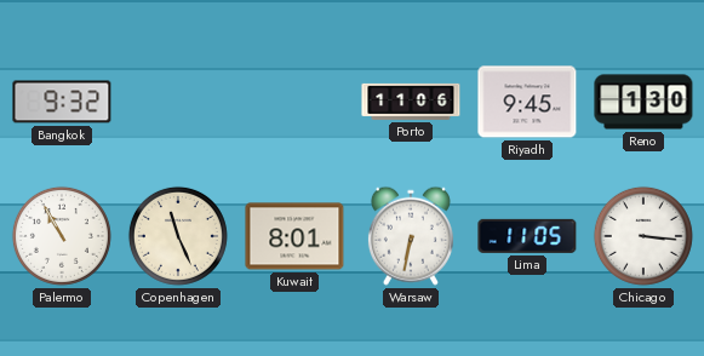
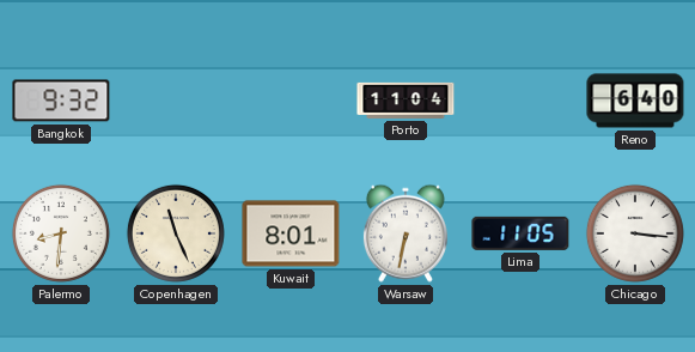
Porto: 11:06 -> 11:04 (406, 101)
Riyadh: 9:45 -> none (527, 102)
Reno: 1:30 -> 6:40 (635, 101)
Palermo: 10:55 -> 8:31 (61, 233)
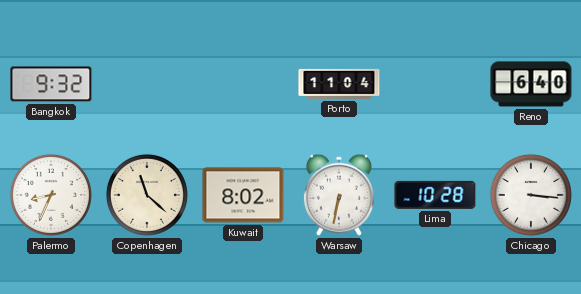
Palermo: 8:31 -> 8:34 (51, 195)
Copenhagen: 11:26 -> 11:22 (147, 195)
Kuwait: 8:01 -> 8:02 (243, 195)
Lima: 11:05 -> 10:28 (435, 195)
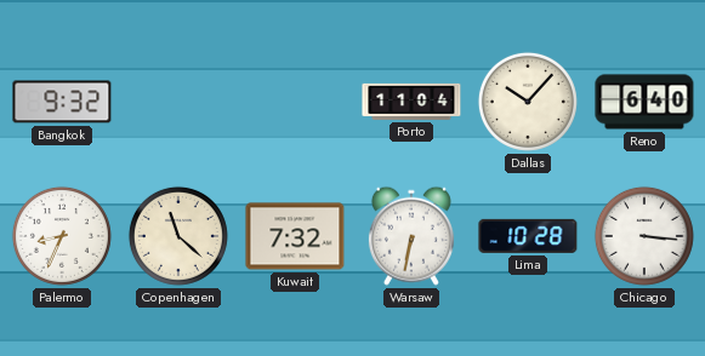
Dallas: none -> 10:07 (528, 102)
Kuwait: 8:02 -> 7:32 (295, 236)
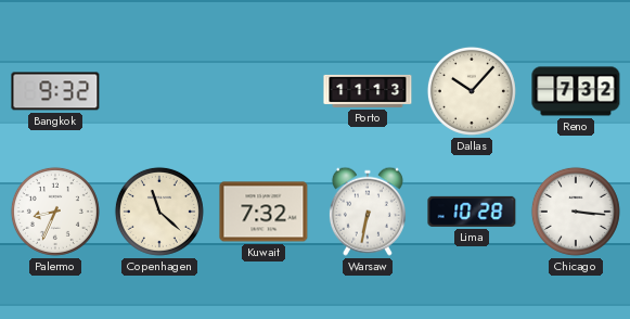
Porto: 11:04 -> 11:13 (368, 91)
Reno: 6:40 -> 7:32 (576, 91)
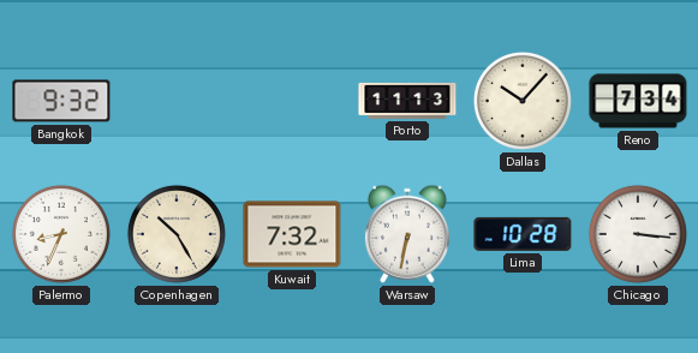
Reno: 7:32 -> 7:34 (638, 101)
Copenhagen: 11:22 -> 10:25 (177, 234)
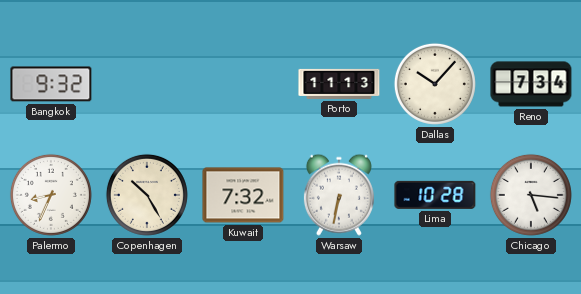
Chicago: 3:16 -> 5:16 (531, 195)
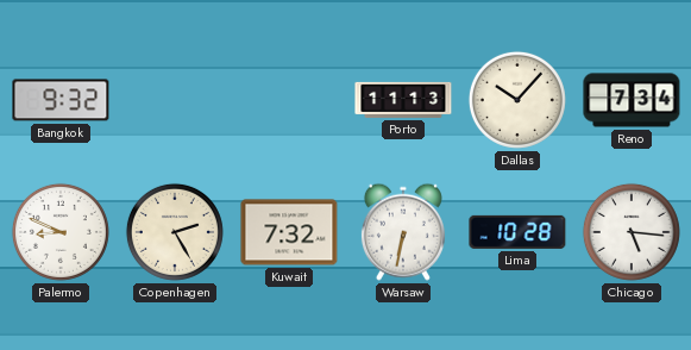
Palermo: 8:34 -> 8:49 (61, 232)
Copenhagen: 10:25 -> 2:25 (175, 232)
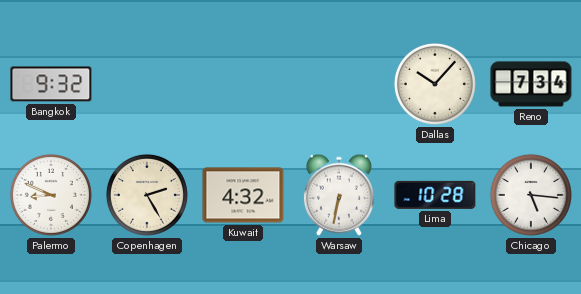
Porto: 11:13 -> none (403, 100)
Kuwait: 7:32 -> 4:32 (243, 195)
